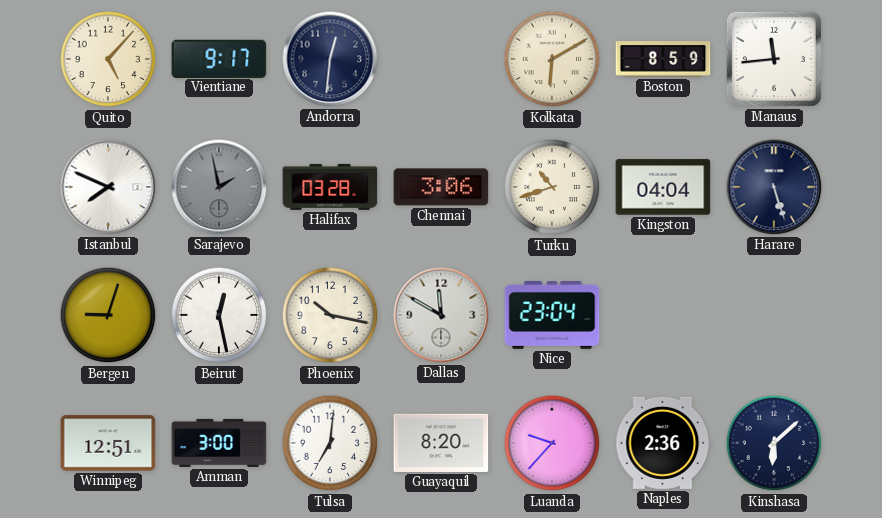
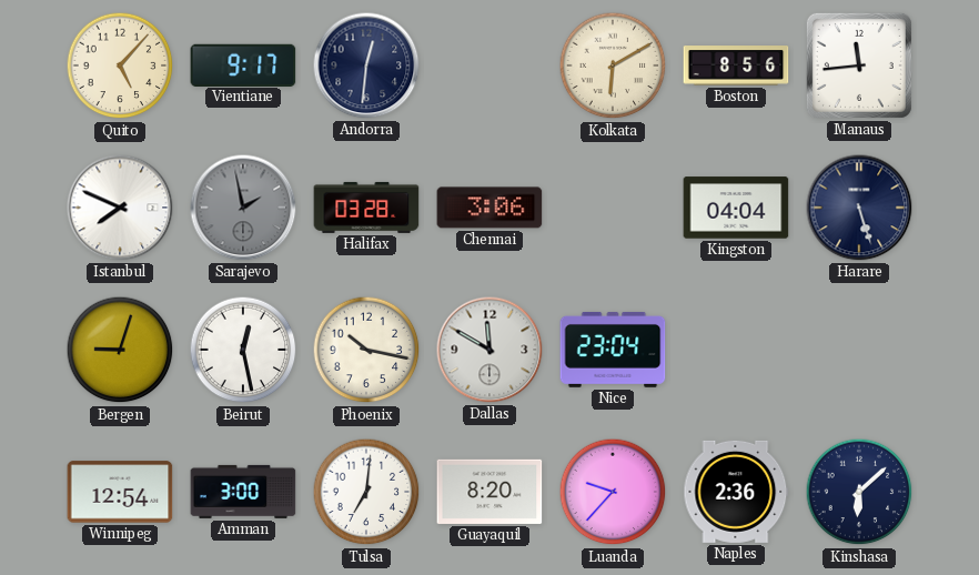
Boston: 8:59 -> 8:56 (736, 65)
Turku: 10:42 -> none (552, 187)
Winnipeg: 12:51 -> 12:54 (120, 492)
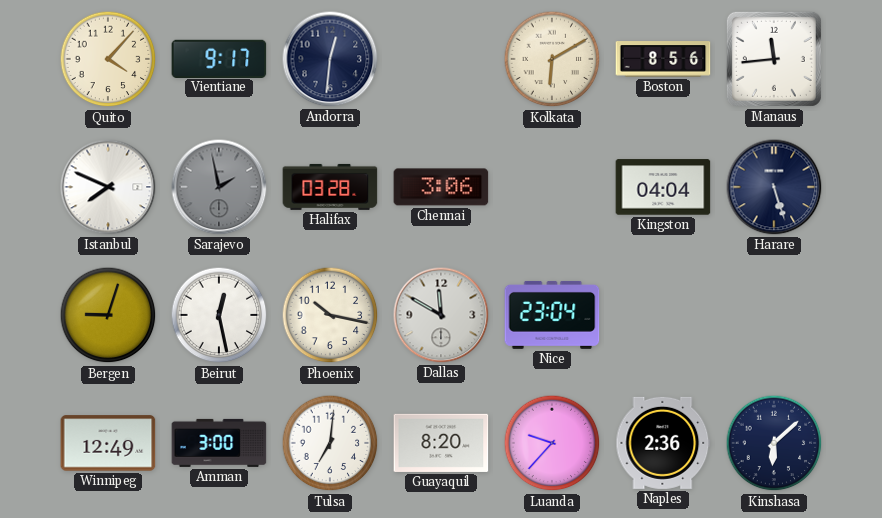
Quito: 5:07 -> 4:07 (108, 59)
Winnipeg: 12:54 -> 12:49 (108, 443)
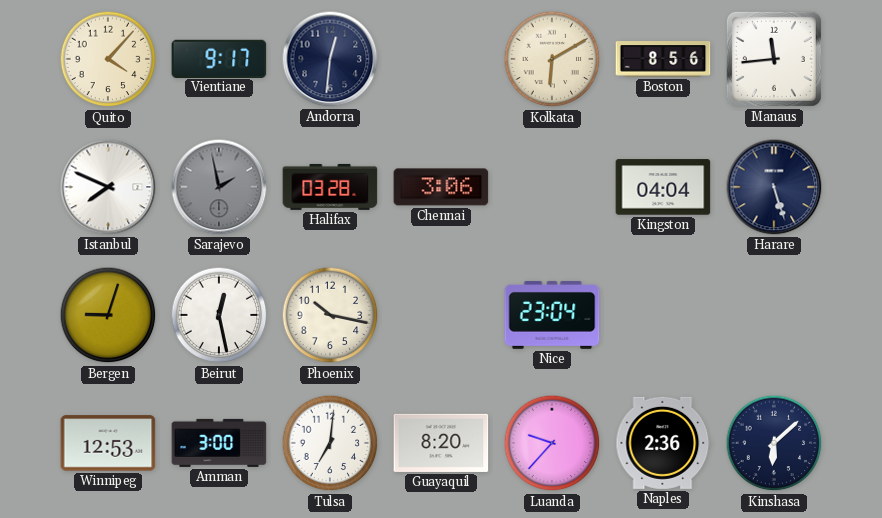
Dallas: 11:50 -> none (441, 315)
Winnipeg: 12:49 -> 12:53 (108, 443)
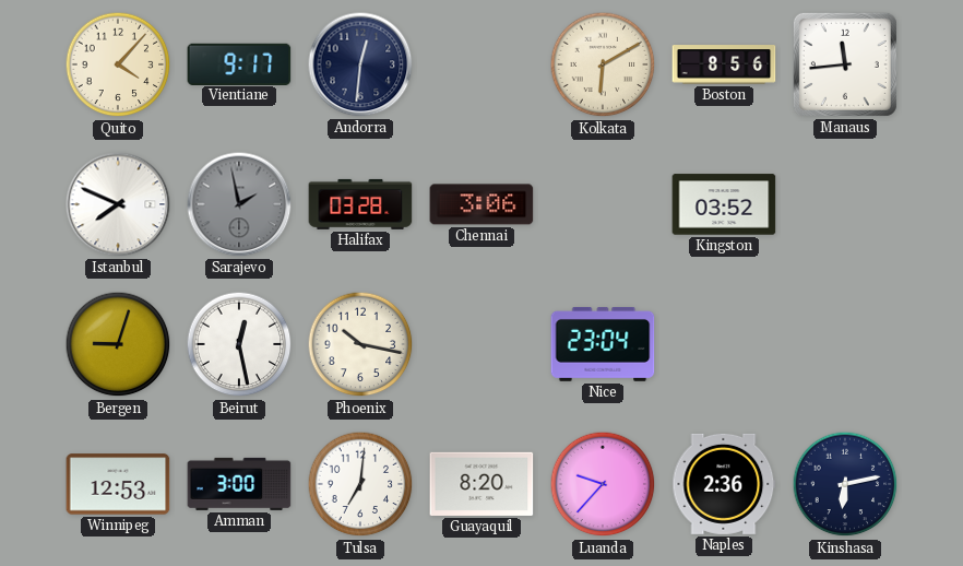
Kingston: 04:04 -> 03:52 (724, 204)
Harare: 5:27 -> none (774, 187)
Kinshasa: 6:08 -> 6:13 (845, 484)
